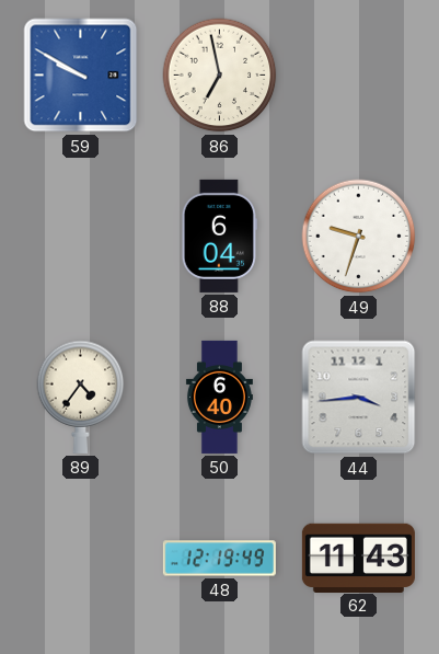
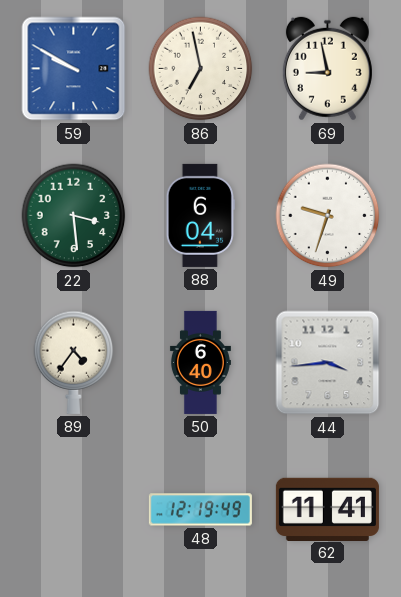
69: none -> 8:58 (327, 69)
22: none -> 3:29 (74, 216)
62: 11:43 -> 11:41 (327, 509)
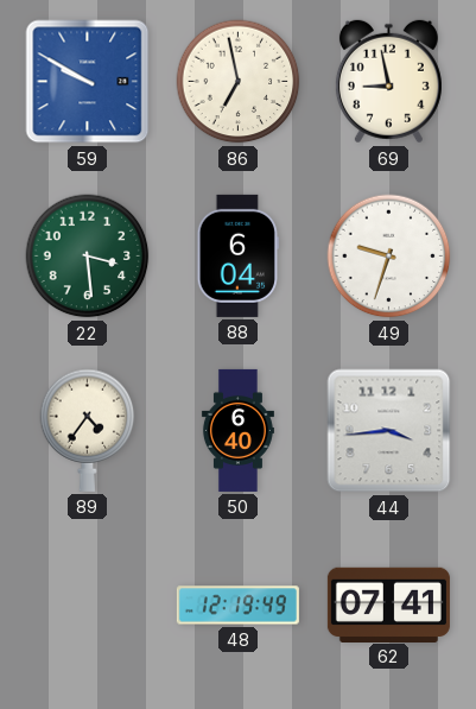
62: 11:41 -> 07:41 (388, 604)
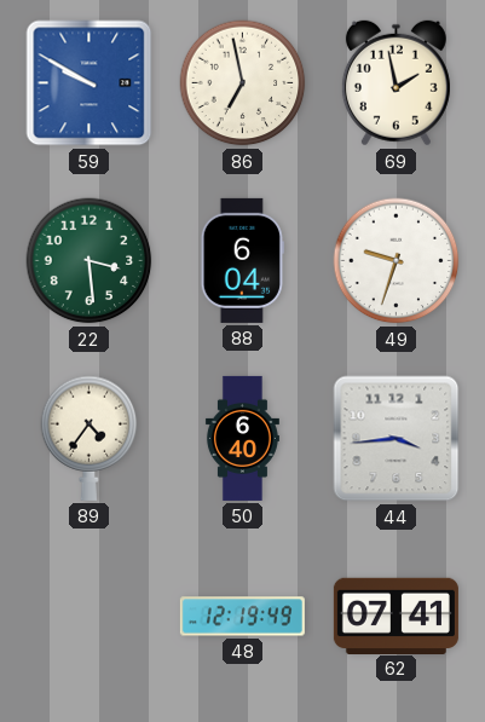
69: 8:58 -> 1:58 (395, 83)
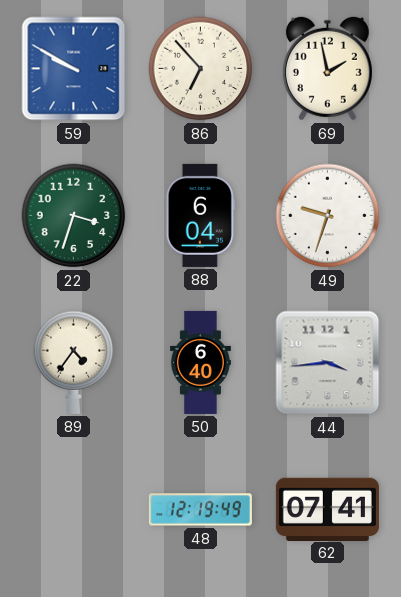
86: 6:58 -> 6:53 (201, 69)
22: 3:29 -> 3:33 (74, 216)
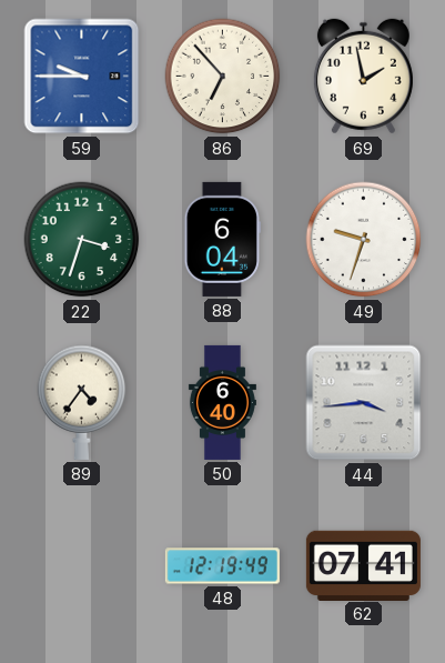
59: 9:50 -> 9:45 (82, 77)
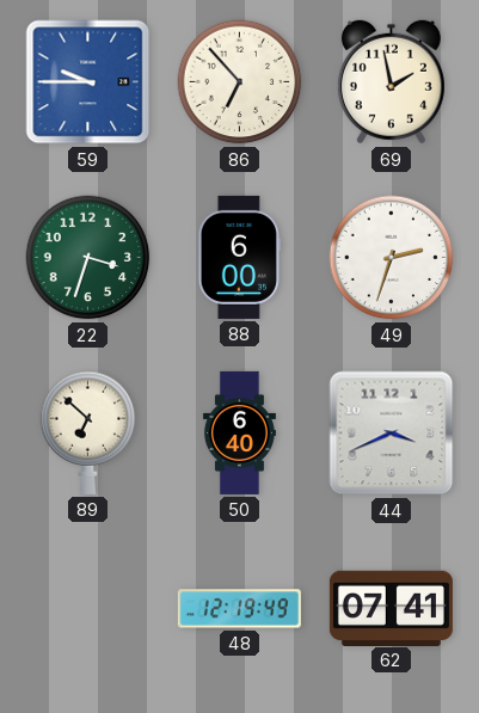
88: 6:04 -> 6:00 (239, 257)
49: 9:33 -> 2:33 (392, 258)
89: 4:36 -> 6:52 (88, 432)
44: 3:44 -> 3:41 (392, 434)
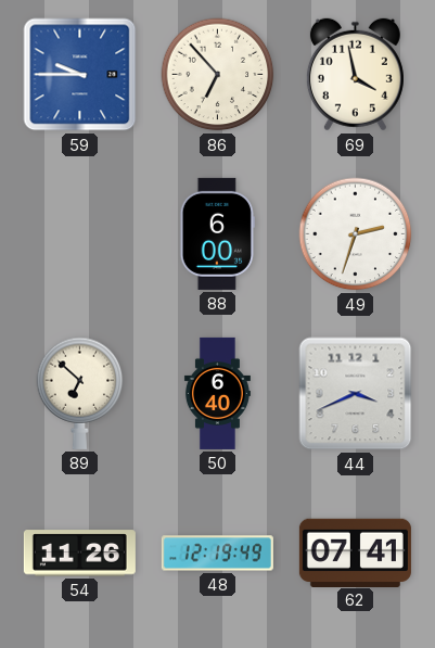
69: 1:58 -> 3:58 (355, 75)
22: 3:33 -> none (88, 258)
54: none -> 11:26 (79, 554)
